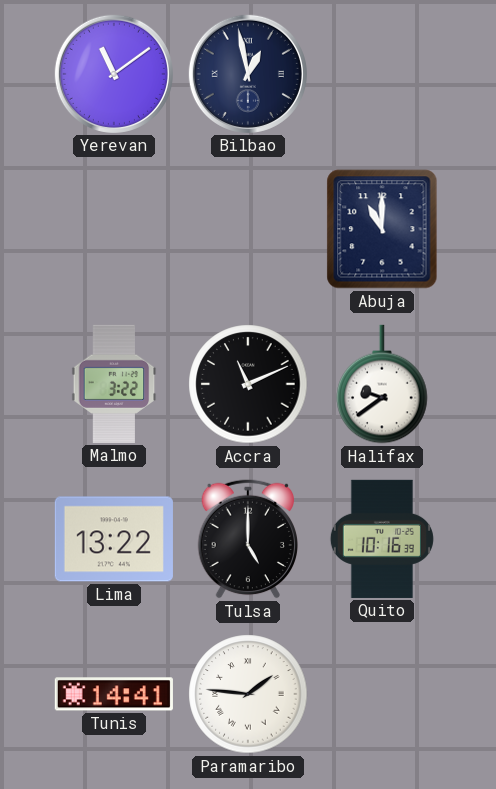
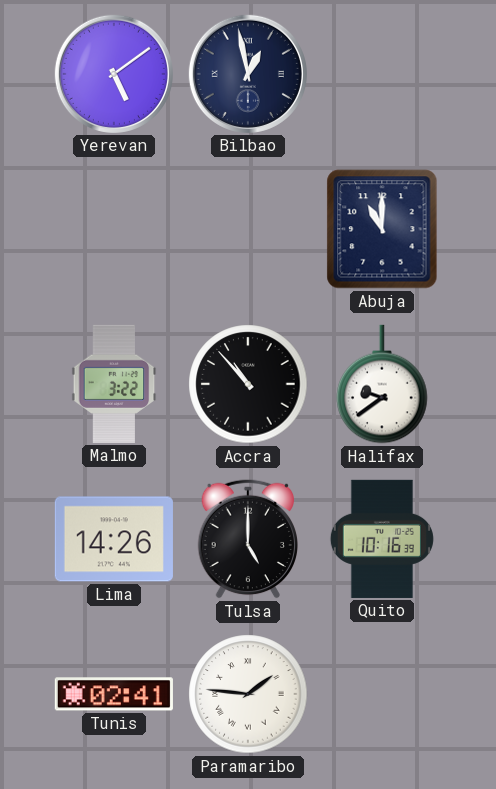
Yerevan: 11:09 -> 5:09 (114, 74)
Accra: 11:11 -> 10:53 (248, 384)
Lima: 13:22 -> 14:26 (114, 539)
Tunis: 14:41 -> 02:41 (114, 694)
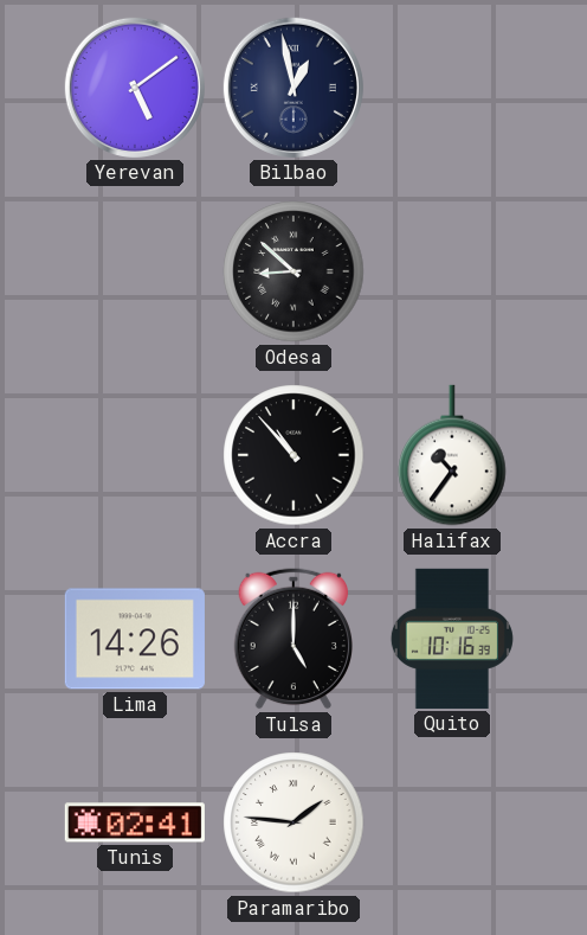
Odesa: none -> 8:52 (293, 271)
Abuja: 11:00 -> none (382, 229)
Malmo: 3:22 -> none (114, 384)
Halifax: 9:39 -> 10:36 (452, 455)
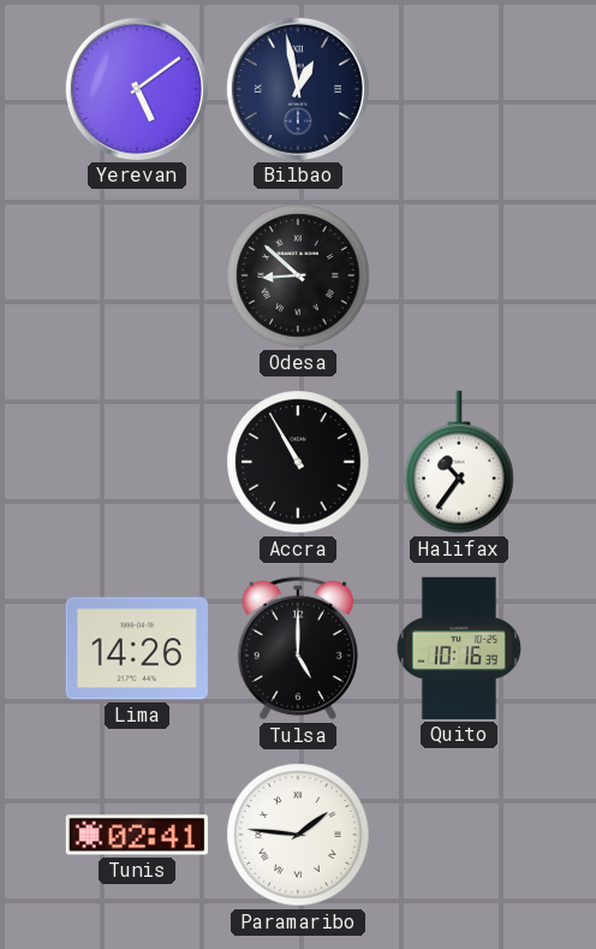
Accra: 10:53 -> 10:55 (298, 462)
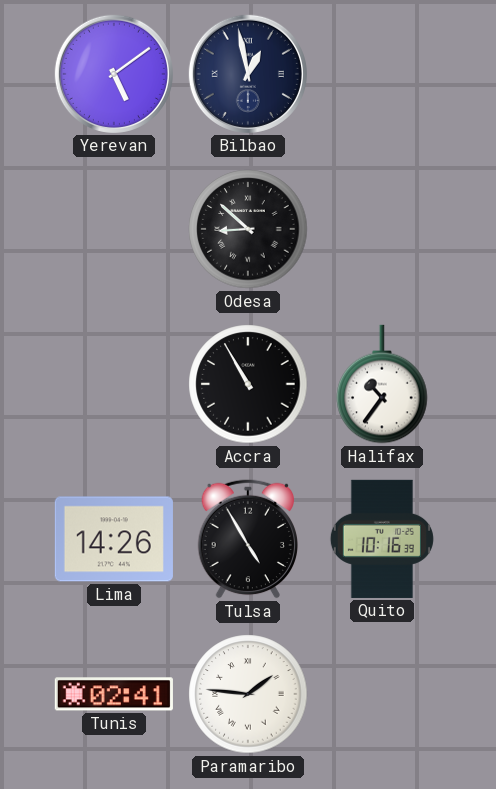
Tulsa: 5:00 -> 4:55 (248, 539)
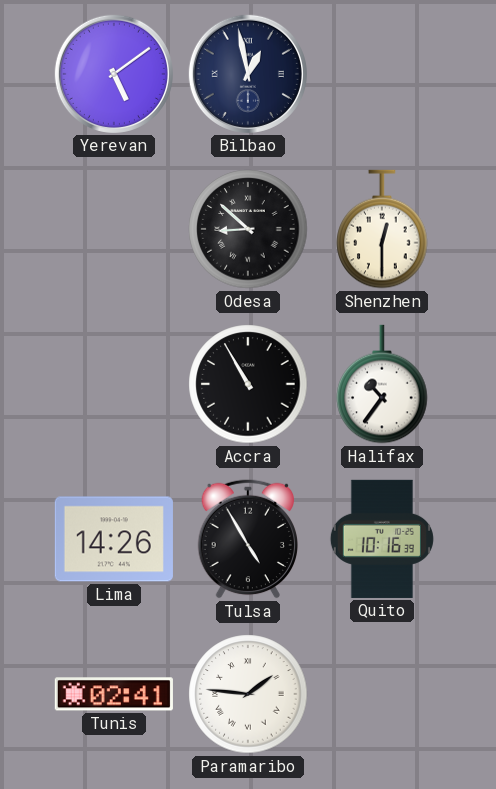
Shenzhen: none -> 12:30 (382, 229)
